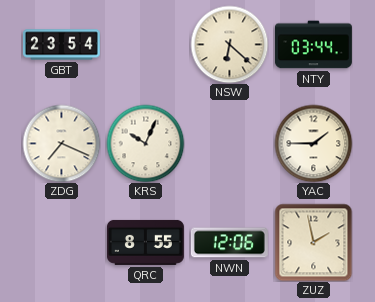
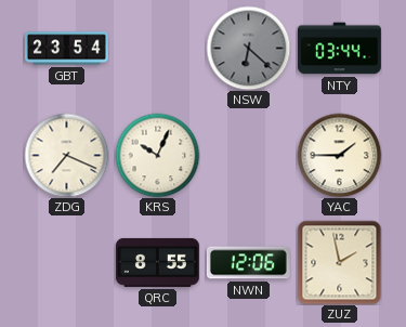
NSW dial: cream -> grey (248, 48)
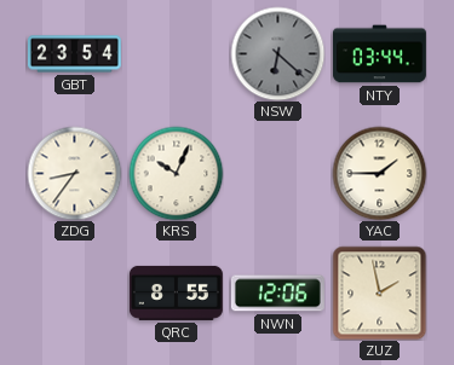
ZDG: 7:19 -> 8:36 (74, 173)
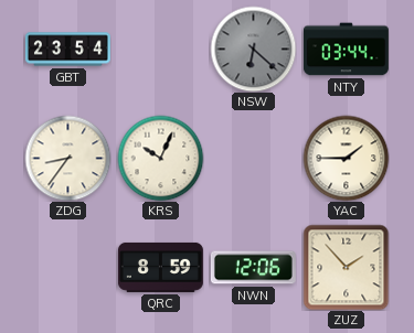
QRC: 8:55 -> 8:59 (160, 267)
ZUZ: 1:58 -> 1:53 (346, 267)
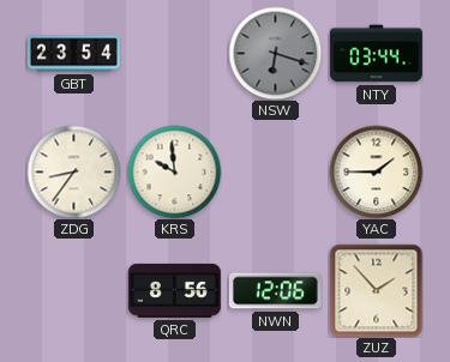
NSW: 6:22 -> 6:18 (275, 53)
KRS: 10:04 -> 9:59 (174, 171)
QRC: 8:59 -> 8:56 (174, 290)
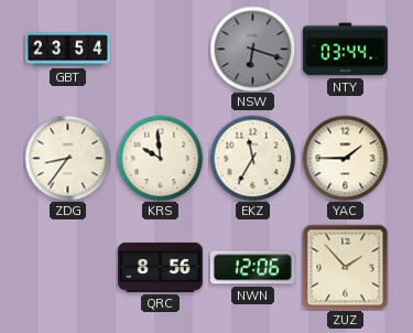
EKZ: none -> 11:35 (252, 158)
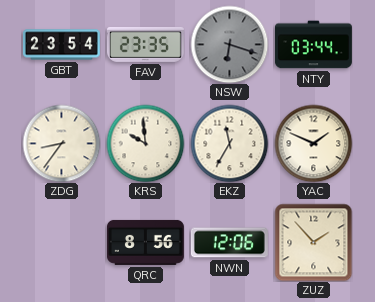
FAV: none -> 23:35 (145, 44)
YAC: 1:45 -> 1:49 (313, 143)
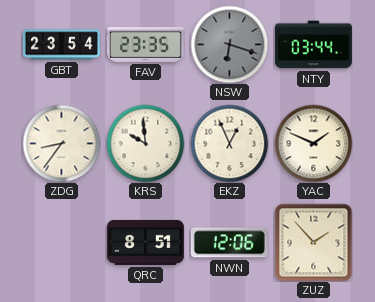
EKZ: 11:35 -> 12:56 (229, 143)
QRC: 8:56 -> 8:51 (145, 242)
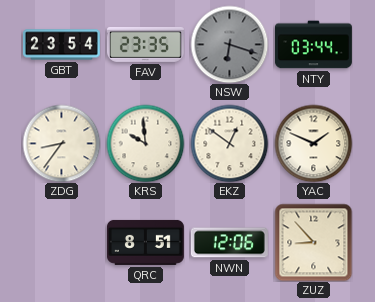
EKZ: 12:56 -> 12:51 (229, 143)
ZUZ: 1:53 -> 8:53 (313, 242)
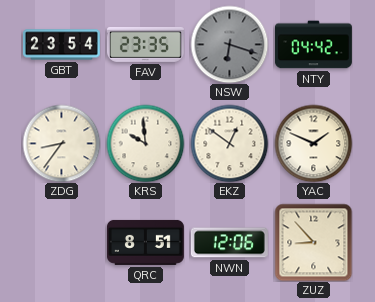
NTY: 03:44 -> 04:42 (313, 45)
